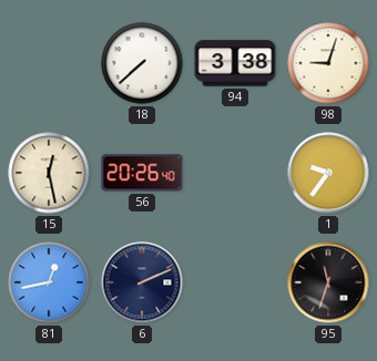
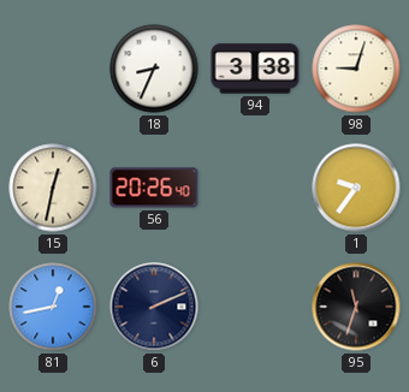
18: 7:38 -> 8:34 (154, 69)
15: 12:28 -> 12:32 (53, 188)
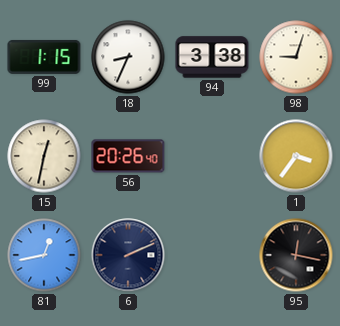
99: none -> 1:15 (44, 57)
1: 9:36 -> 3:36 (296, 156)
95: 11:33 -> 12:17 (296, 255)
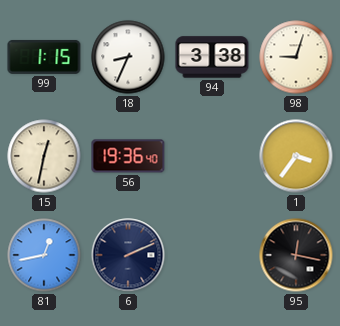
56: 20:26 -> 19:36 (128, 156)
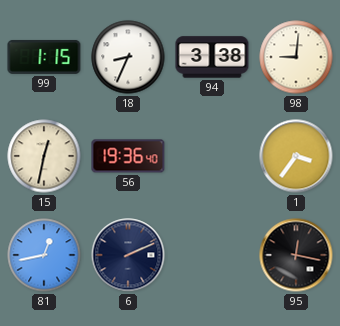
98: 9:03 -> 9:01 (296, 57)
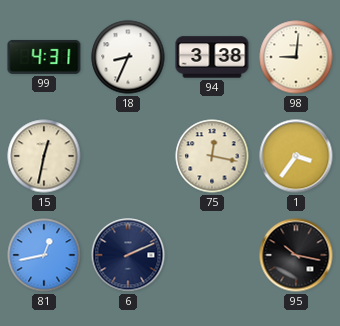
99: 1:15 -> 4:31 (44, 57)
56: 19:36 -> none (128, 156)
75: none -> 12:17 (212, 156)
95: 12:17 -> 10:17 (296, 255)
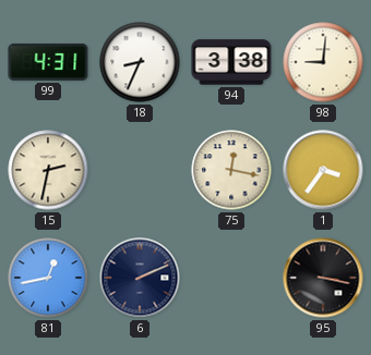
15: 12:32 -> 2:32 (48, 170)
95: 10:17 -> 3:17 (323, 278)
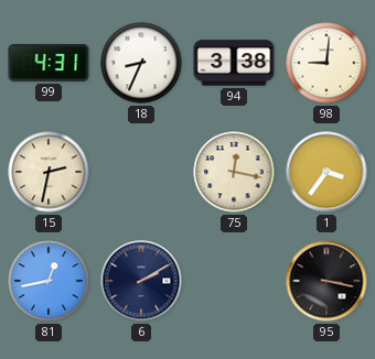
6: 2:11 -> 2:10 (141, 281)
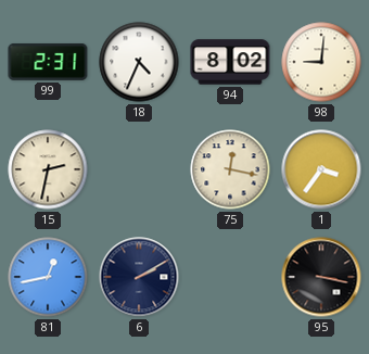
99: 4:31 -> 2:31 (48, 62)
18: 8:34 -> 4:34 (139, 62)
94: 3:38 -> 8:02 (230, 62)
